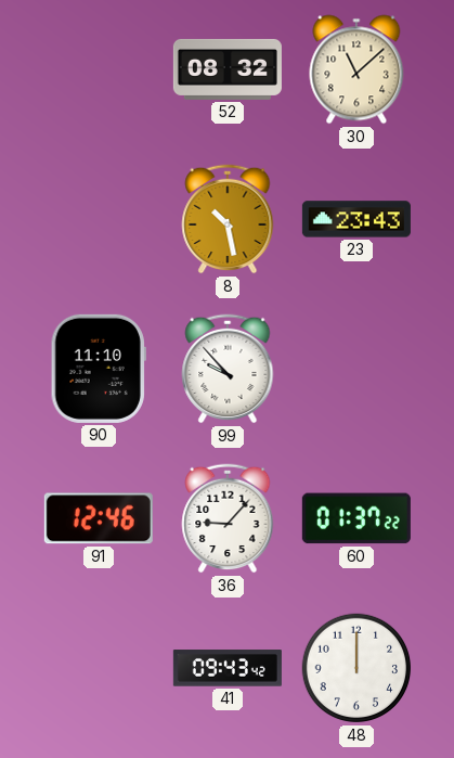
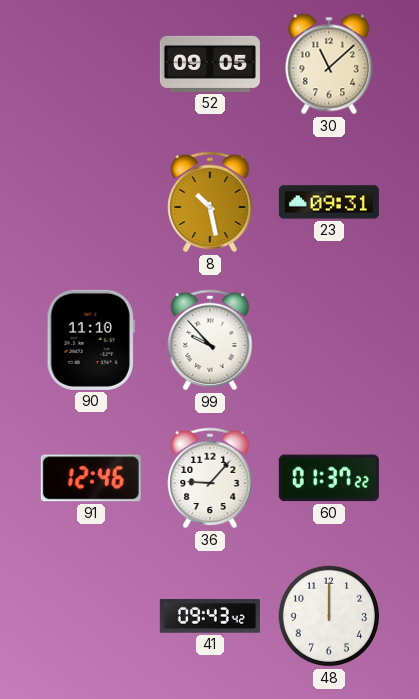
52: 08:32 -> 09:05 (210, 64)
23: 23:43 -> 09:31 (329, 202)
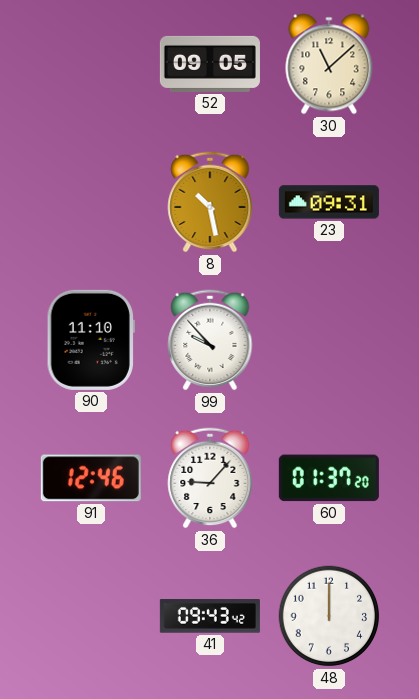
60: 01:37:22 -> 01:37:20 (329, 478)
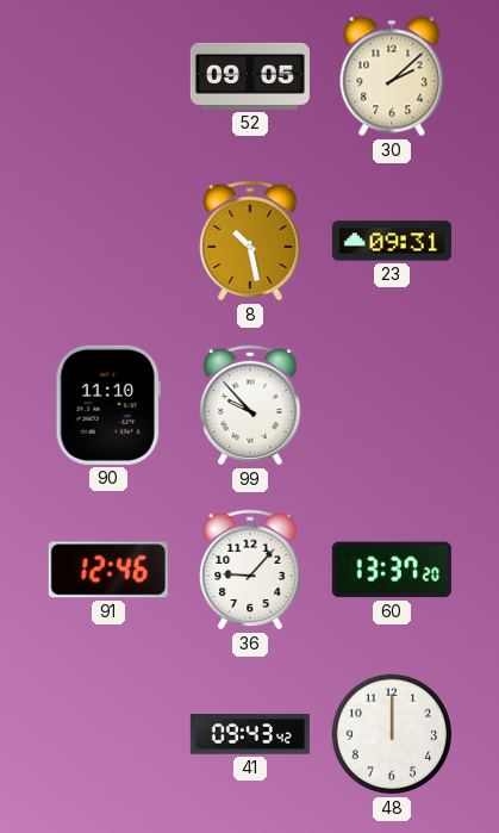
30: 11:08 -> 2:08 (392, 76)
60: 01:37 -> 13:37 (392, 570)
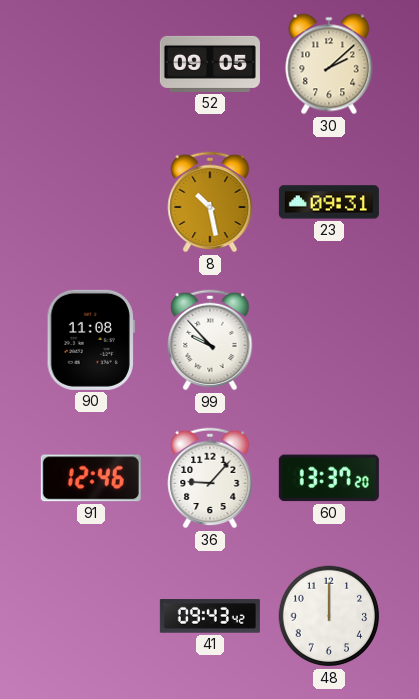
90: 11:10 -> 11:08 (91, 340)
